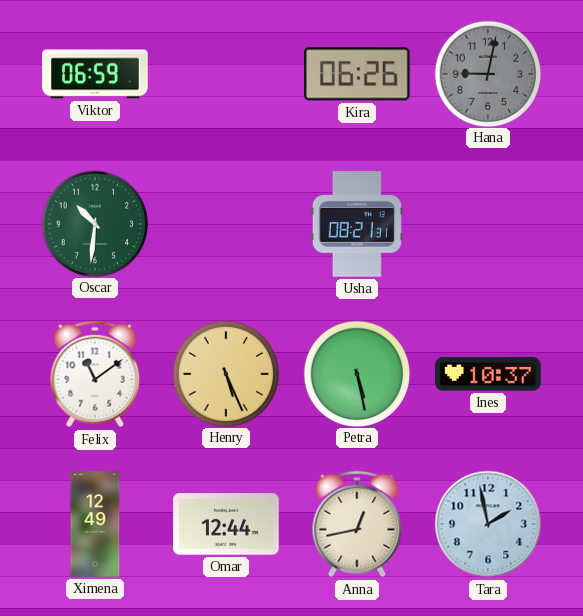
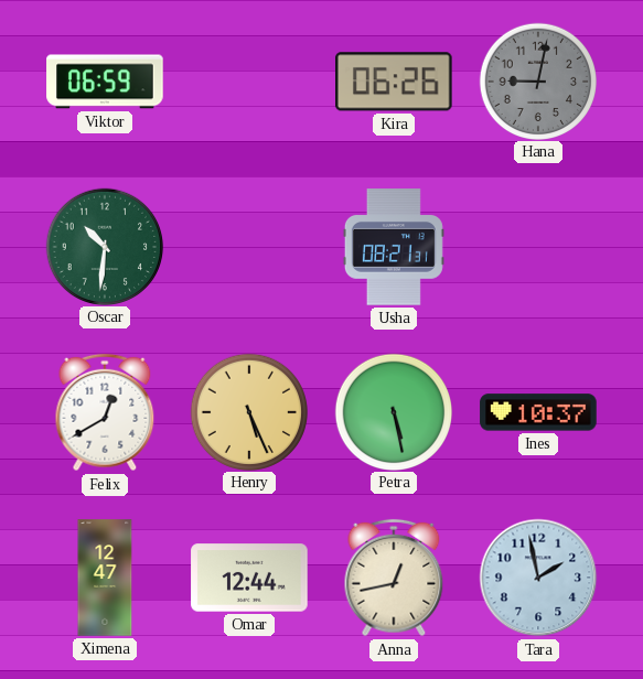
Felix: 11:09 -> 12:40 (105, 412)
Ximena: 12:49 -> 12:47 (105, 578)
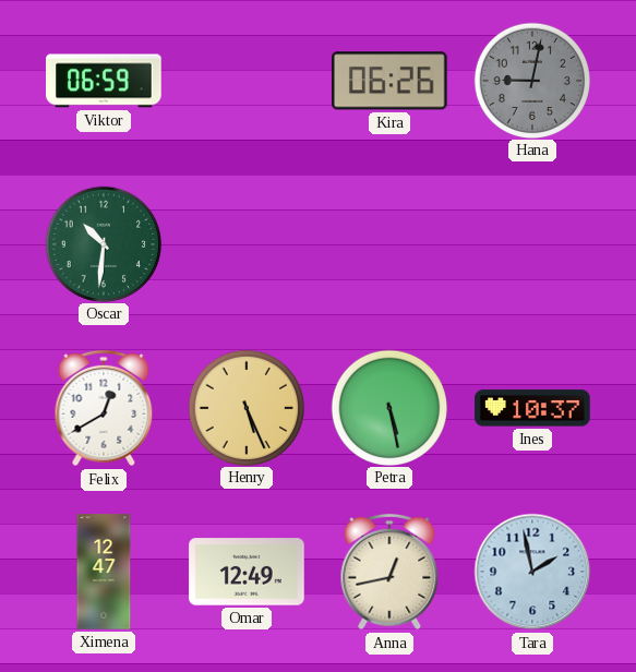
Usha: 08:21 -> none (394, 247)
Omar: 12:44 -> 12:49 (247, 572)
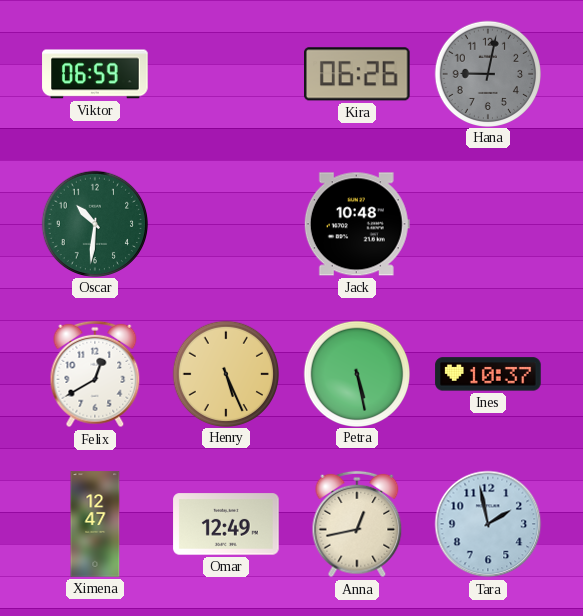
Jack: none -> 10:48 (357, 224)
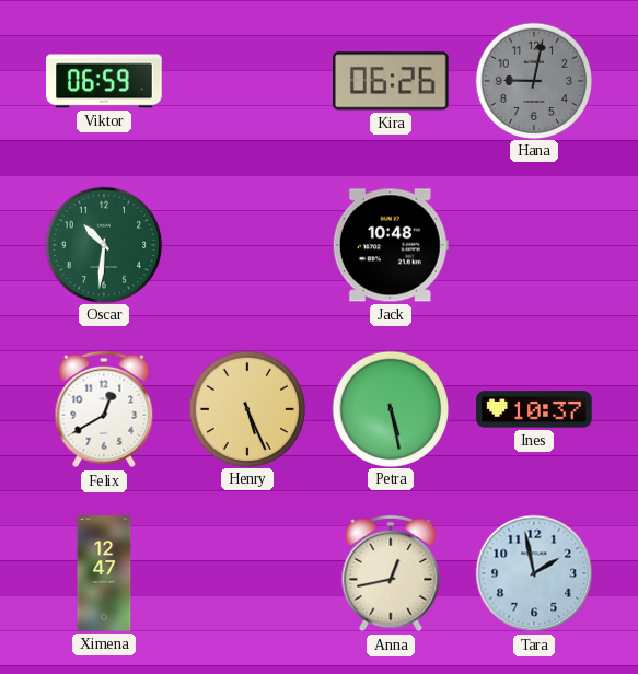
Omar: 12:49 -> none (226, 524)
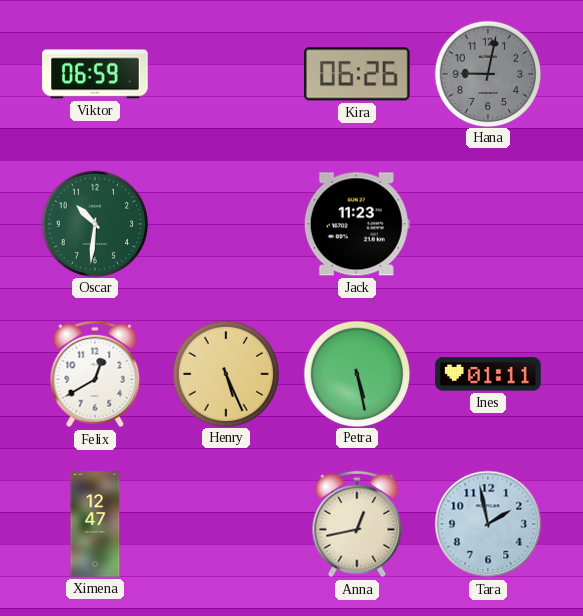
Jack: 10:48 -> 11:23 (357, 224)
Ines: 10:37 -> 01:11 (488, 374)
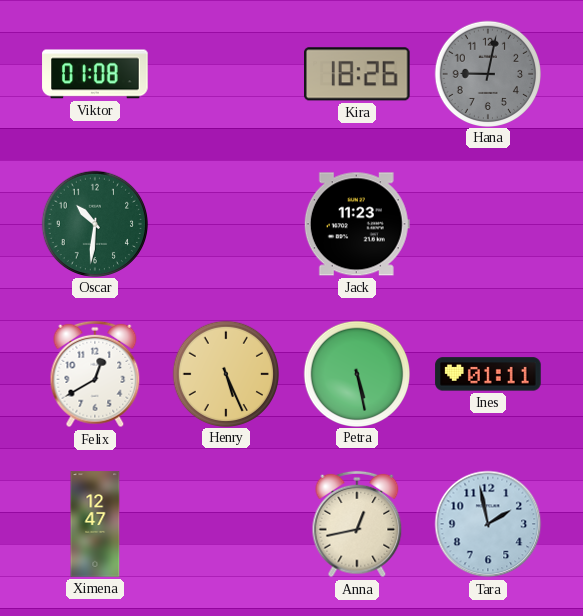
Viktor: 06:59 -> 01:08 (95, 74)
Kira: 06:26 -> 18:26 (358, 74)
